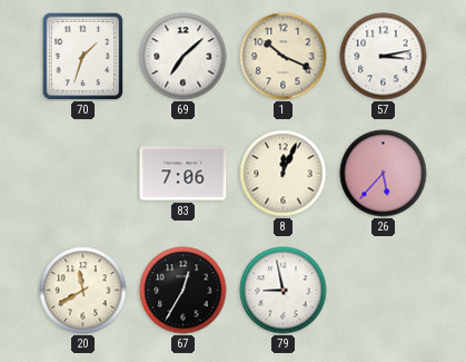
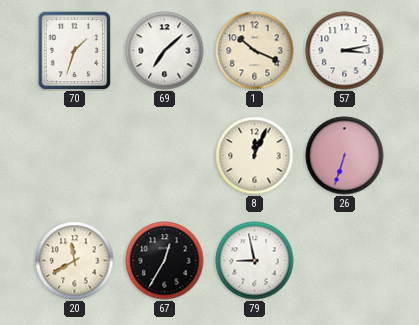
83: 7:06 -> none (184, 174)
26: 5:37 -> 6:33 (345, 156)
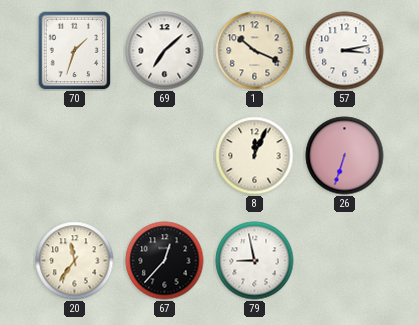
20: 11:40 -> 11:36 (75, 261)
67: 12:35 -> 12:37 (165, 261)
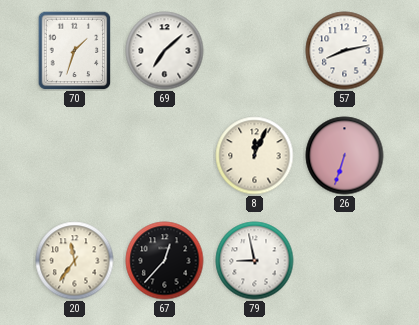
1: 10:19 -> none (255, 51)
57: 3:13 -> 8:13 (345, 51)
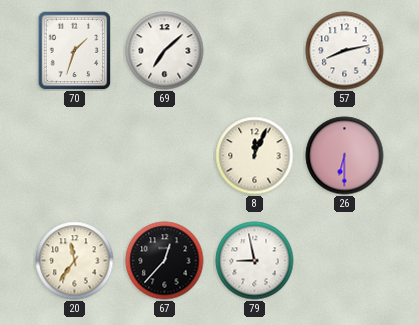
26: 6:33 -> 6:30 (345, 156)
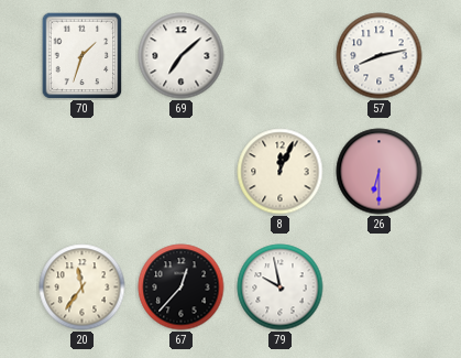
79: 8:58 -> 9:58 (281, 288)
